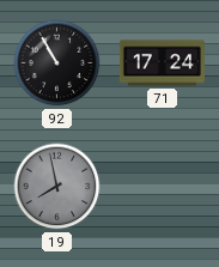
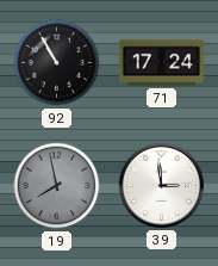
39: none -> 2:59 (161, 185)
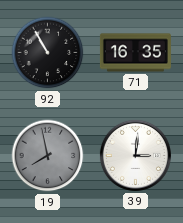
71: 17:24 -> 16:35 (135, 53)
39: 2:59 -> 3:01 (135, 155)
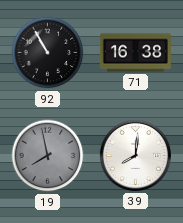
71: 16:35 -> 16:38 (135, 53)
39: 3:01 -> 8:01 (135, 155)
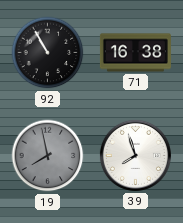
39: 8:01 -> 7:57 (135, 155)
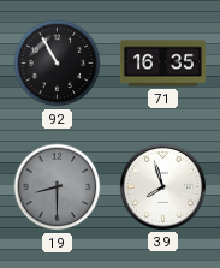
71: 16:38 -> 16:35 (162, 64)
19: 7:58 -> 8:30 (58, 187)
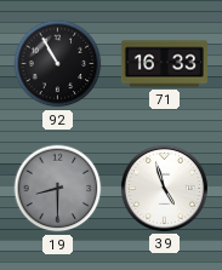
71: 16:35 -> 16:33 (164, 64)
39: 7:57 -> 4:57 (164, 188)
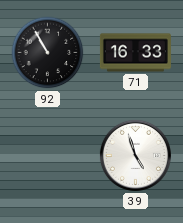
19: 8:30 -> none (58, 189)
